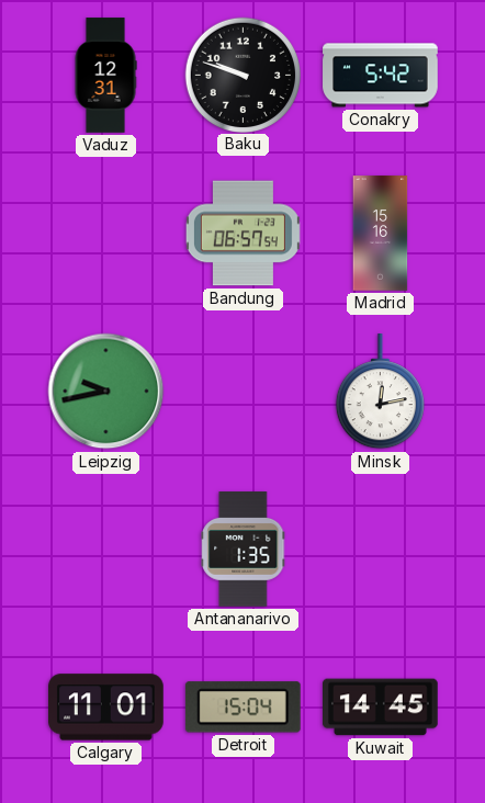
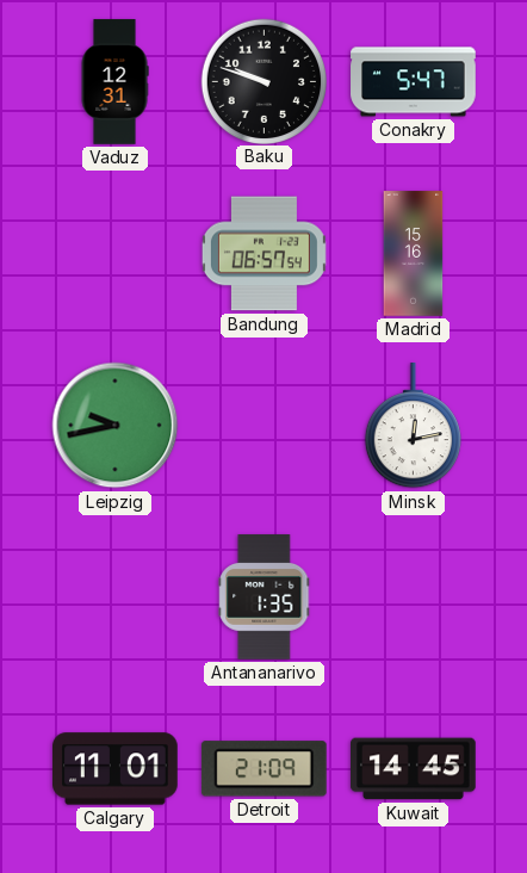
Conakry: 5:42 -> 5:47 (414, 82)
Detroit: 15:04 -> 21:09 (263, 769)
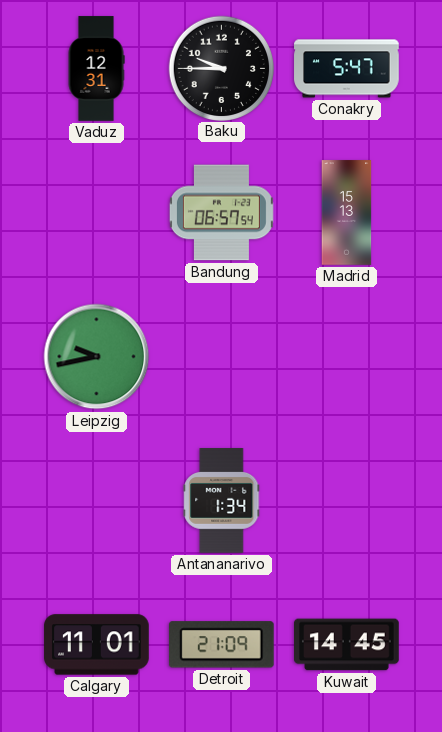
Baku: 9:48 -> 9:45 (221, 68)
Madrid: 15:16 -> 15:13 (347, 213)
Minsk: 12:13 -> none (413, 426)
Antananarivo: 1:35 -> 1:34 (222, 501)
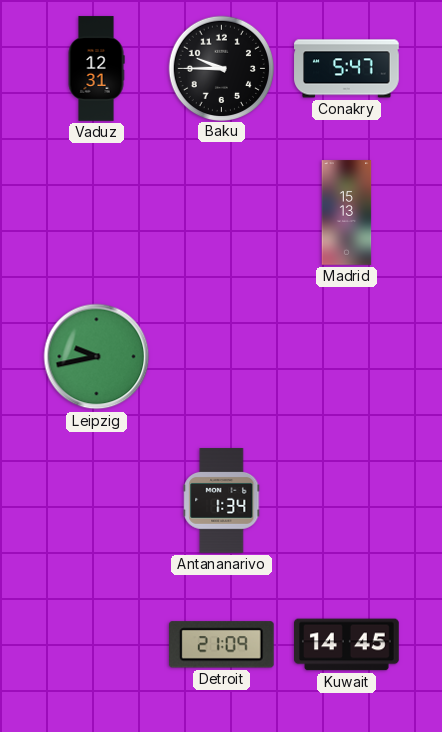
Bandung: 06:57 -> none (221, 213)
Calgary: 11:01 -> none (97, 645)
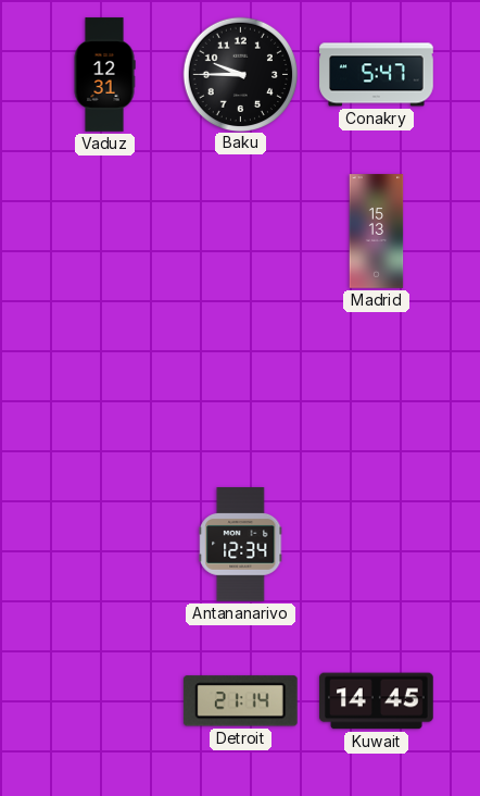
Leipzig: 9:43 -> none (97, 357)
Antananarivo: 1:34 -> 12:34 (241, 545)
Detroit: 21:09 -> 21:14 (240, 701)
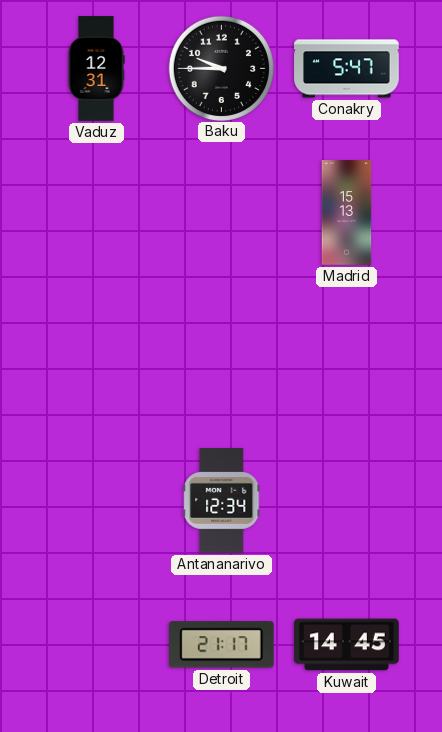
Detroit: 21:14 -> 21:17 (221, 645)
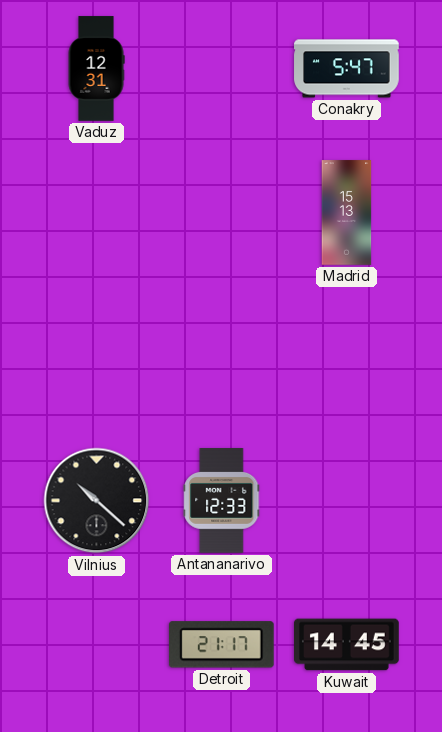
Baku: 9:45 -> none (221, 68)
Vilnius: none -> 10:22 (97, 501)
Antananarivo: 12:34 -> 12:33 (222, 501)
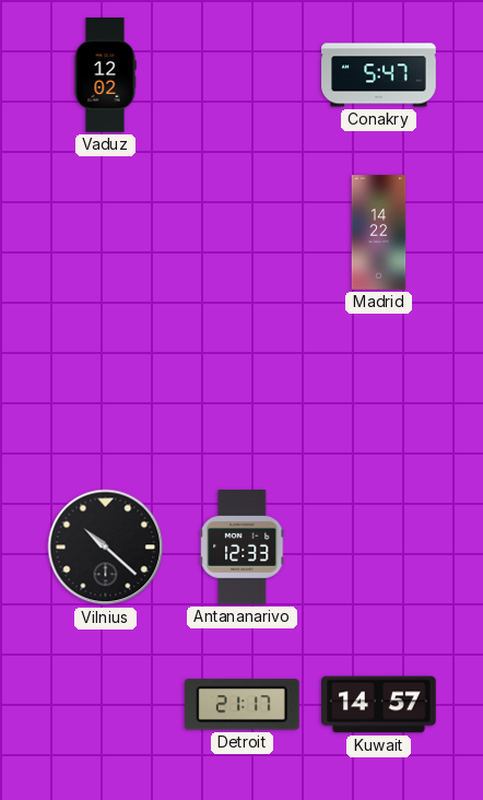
Vaduz: 12:31 -> 12:02 (105, 75)
Madrid: 15:13 -> 14:22 (379, 233)
Kuwait: 14:45 -> 14:57 (379, 705)
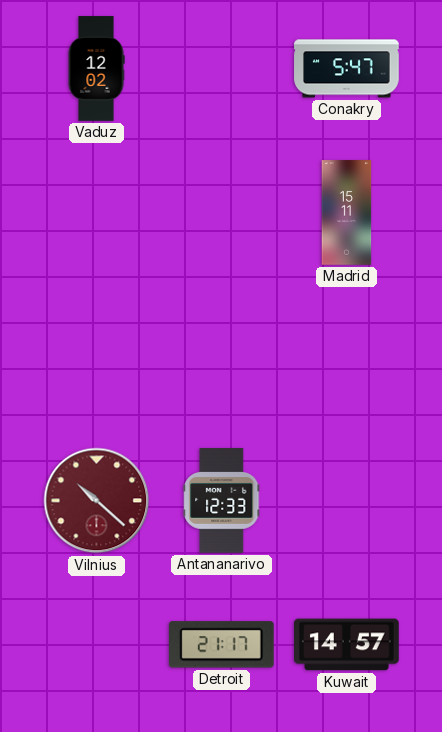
Madrid: 14:22 -> 15:11 (347, 213)
Vilnius dial: black -> burgundy (97, 501)
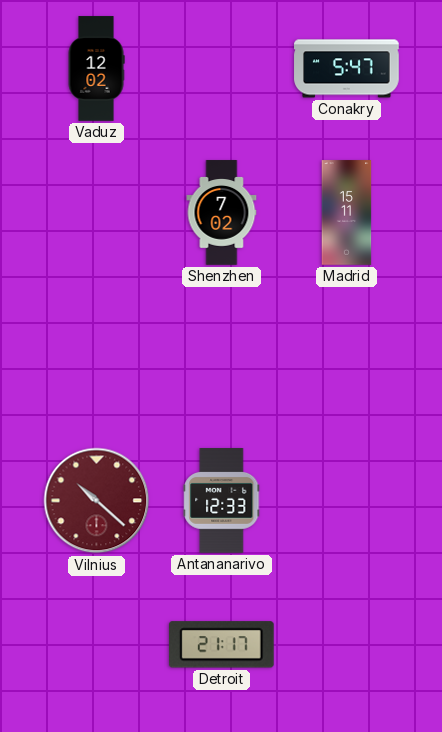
Shenzhen: none -> 7:02 (222, 213)
Kuwait: 14:57 -> none (347, 645)
